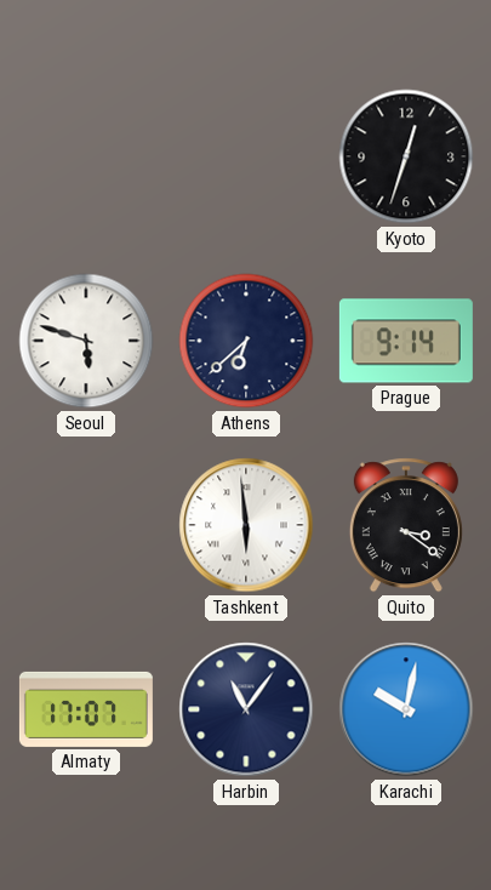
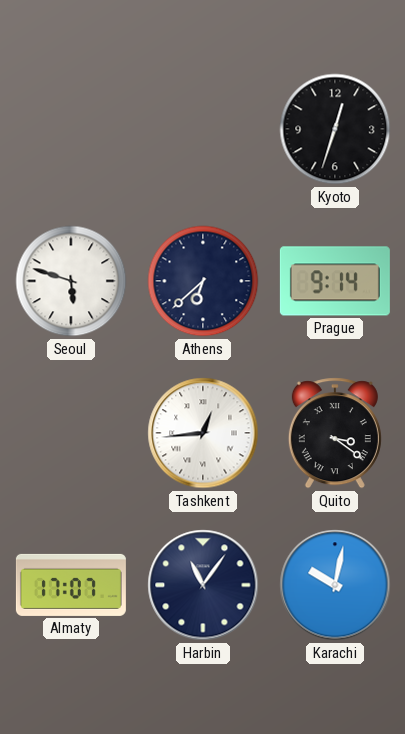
Tashkent: 5:59 -> 12:44 (203, 433)
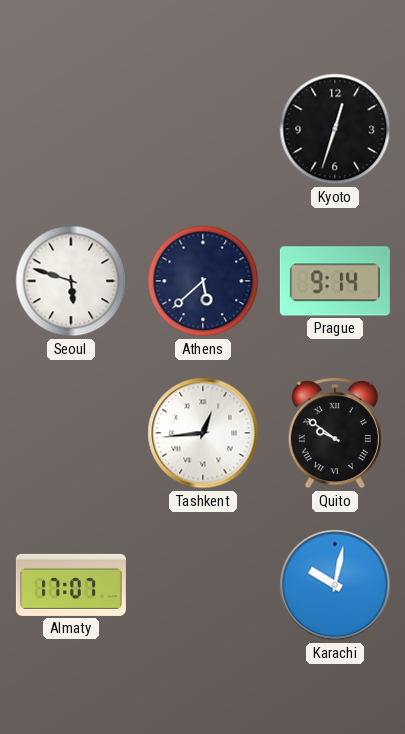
Athens: 6:38 -> 5:38 (203, 281)
Quito: 3:21 -> 9:51 (335, 433)
Harbin: 11:06 -> none (203, 585)
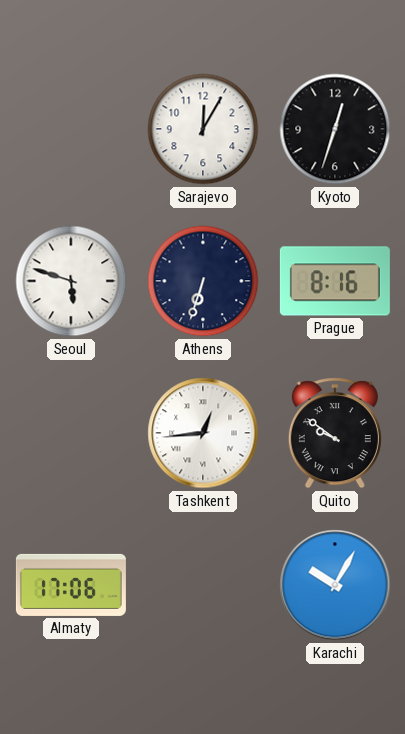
Sarajevo: none -> 12:05 (203, 129)
Athens: 5:38 -> 6:33 (203, 281)
Prague: 9:14 -> 8:16 (335, 281)
Almaty: 17:07 -> 17:06 (71, 585)
Karachi: 10:02 -> 10:05 (335, 585)
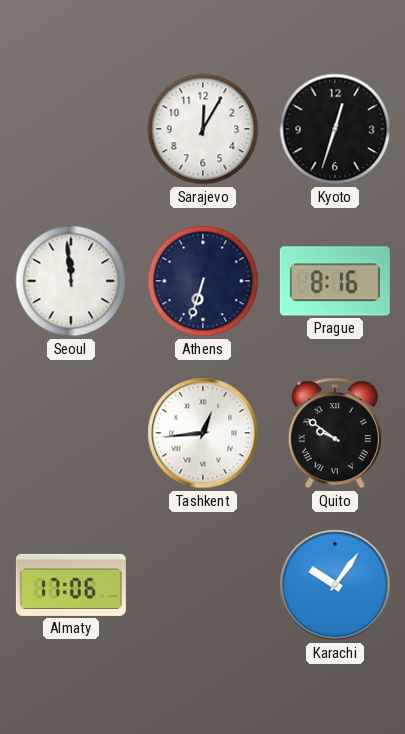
Seoul: 5:48 -> 11:59 (71, 281)
Karachi: 10:05 -> 10:06 (335, 585)
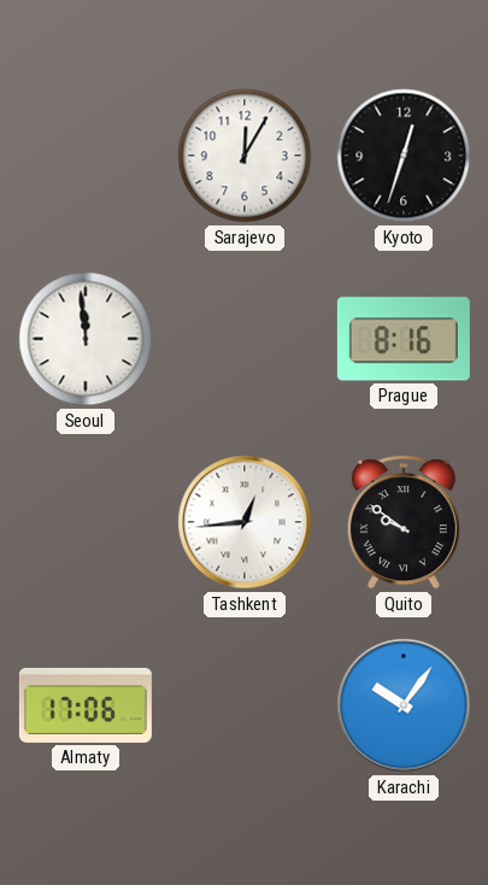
Athens: 6:33 -> none (203, 281)
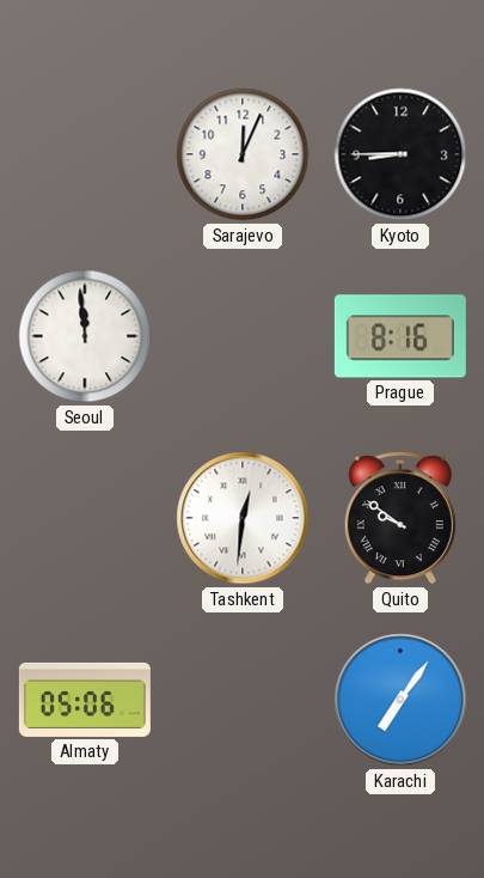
Sarajevo: 12:05 -> 12:04 (243, 154)
Kyoto: 12:33 -> 8:45 (400, 154)
Tashkent: 12:44 -> 12:31 (243, 518)
Almaty: 17:06 -> 05:06 (85, 700)
Karachi: 10:06 -> 7:06 (400, 700)
